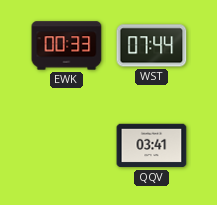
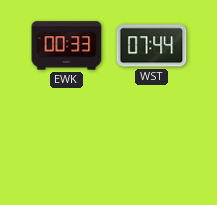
QQV: 03:41 -> none (152, 146)
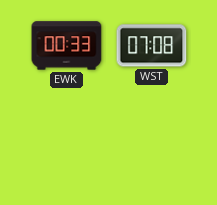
WST: 07:44 -> 07:08 (152, 46)
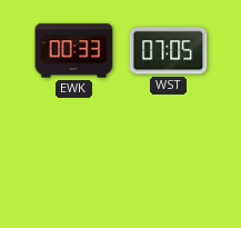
WST: 07:08 -> 07:05 (169, 51)
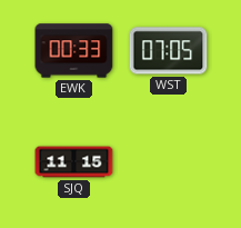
SJQ: none -> 11:15 (74, 162)
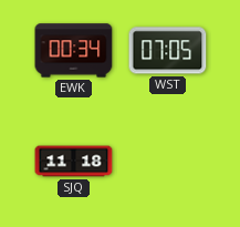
EWK: 00:33 -> 00:34 (74, 51)
SJQ: 11:15 -> 11:18 (74, 162)
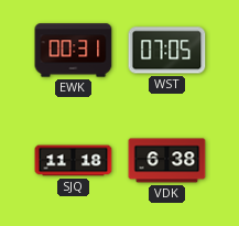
EWK: 00:34 -> 00:31 (74, 51)
VDK: none -> 6:38 (167, 161)
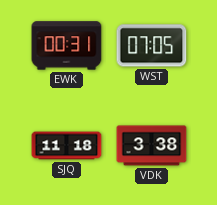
VDK: 6:38 -> 3:38 (152, 146)
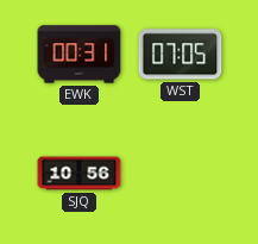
SJQ: 11:18 -> 10:56 (80, 174)
VDK: 3:38 -> none (152, 146)
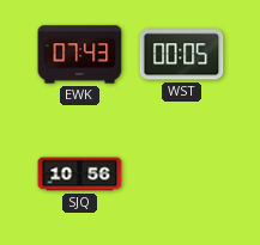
EWK: 00:31 -> 07:43 (80, 55)
WST: 07:05 -> 00:05 (182, 55)
